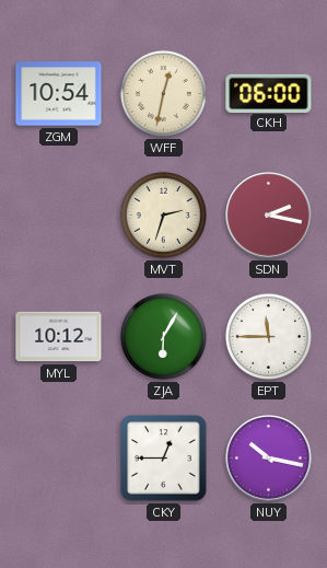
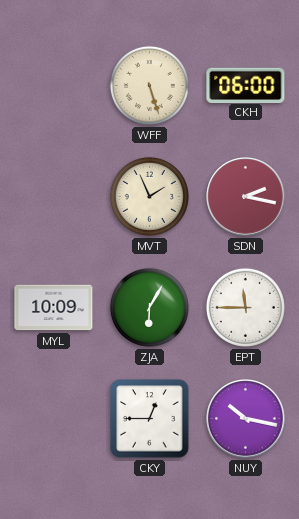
ZGM: 10:54 -> none (59, 94)
WFF: 12:32 -> 5:27 (149, 85)
MVT: 2:33 -> 1:56 (149, 196)
MYL: 10:12 -> 10:09 (54, 308)
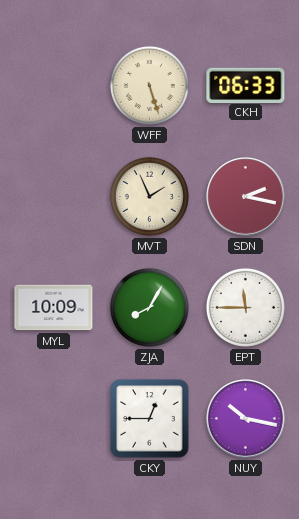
CKH: 06:00 -> 06:33 (246, 85)
ZJA: 6:05 -> 8:05 (149, 307)
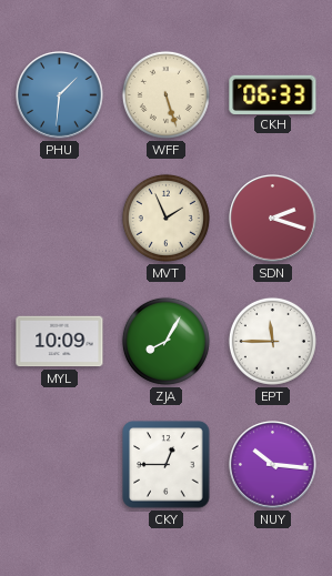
PHU: none -> 1:31 (60, 95)
SDN: 2:17 -> 2:18 (273, 219)
NUY: 10:17 -> 10:16 (273, 465)
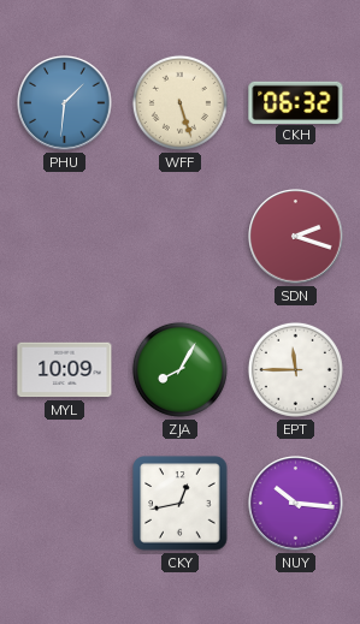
CKH: 06:33 -> 06:32 (296, 102)
MVT: 1:56 -> none (165, 218)
CKY: 12:45 -> 12:43 (181, 504)
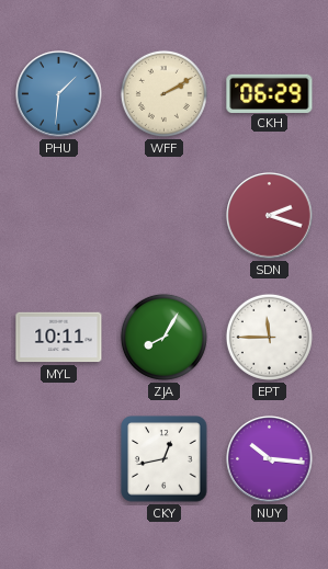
WFF: 5:27 -> 2:10 (163, 93)
CKH: 06:32 -> 06:29 (270, 93)
MYL: 10:09 -> 10:11 (59, 338)
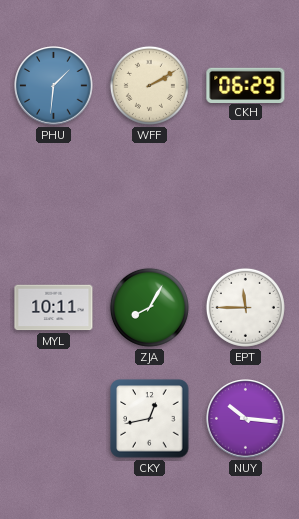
SDN: 2:18 -> none (270, 216)
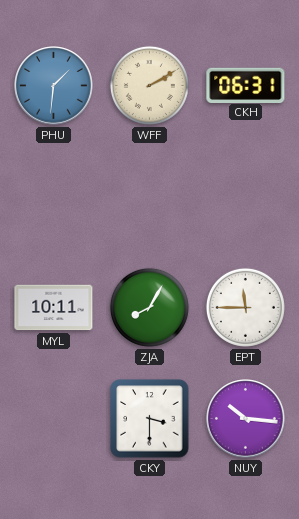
CKH: 06:29 -> 06:31 (246, 85)
CKY: 12:43 -> 3:30 (150, 419)
